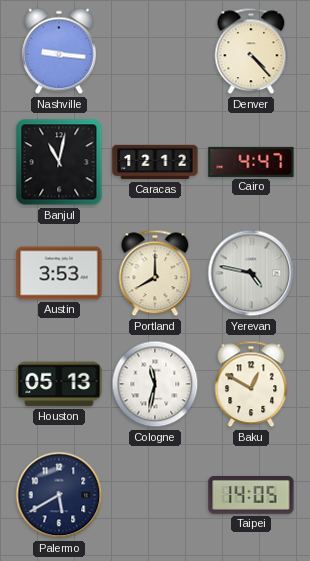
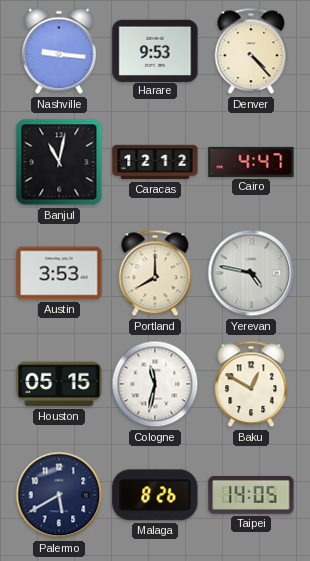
Harare: none -> 9:53 (155, 50)
Houston: 05:13 -> 05:15 (59, 384)
Malaga: none -> 8:26 (155, 495)
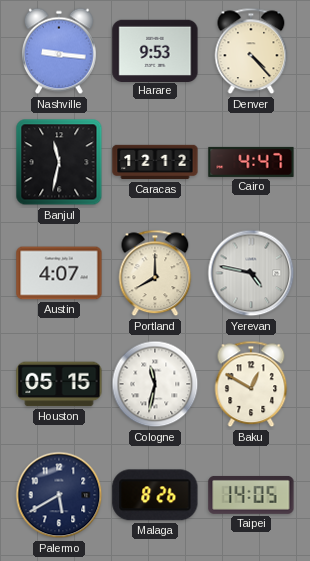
Banjul: 11:02 -> 11:32 (59, 162)
Austin: 3:53 -> 4:07 (59, 273)
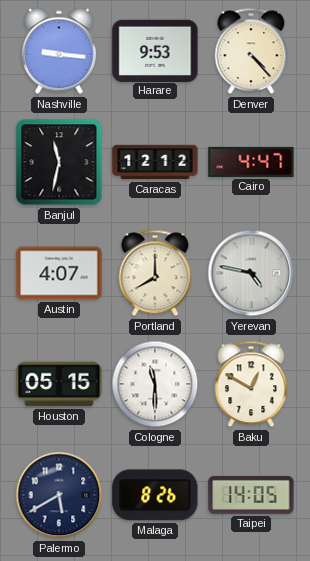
Cologne: 11:32 -> 11:30 (155, 384)
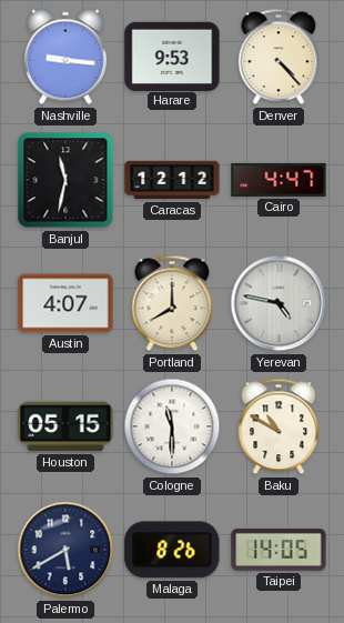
Baku: 12:50 -> 10:50 (279, 426)
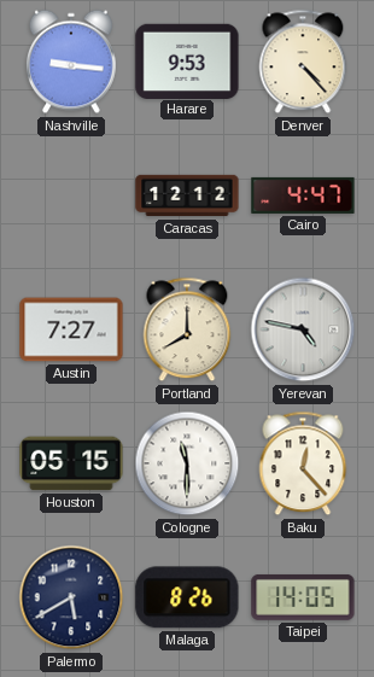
Banjul: 11:32 -> none (65, 180)
Austin: 4:07 -> 7:27 (71, 329)
Baku: 10:50 -> 12:23 (303, 463)
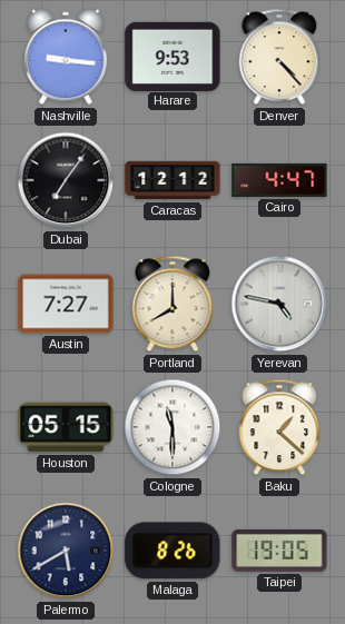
Dubai: none -> 7:06 (66, 180)
Baku: 12:23 -> 1:22 (279, 427)
Taipei: 14:05 -> 19:05 (279, 551)
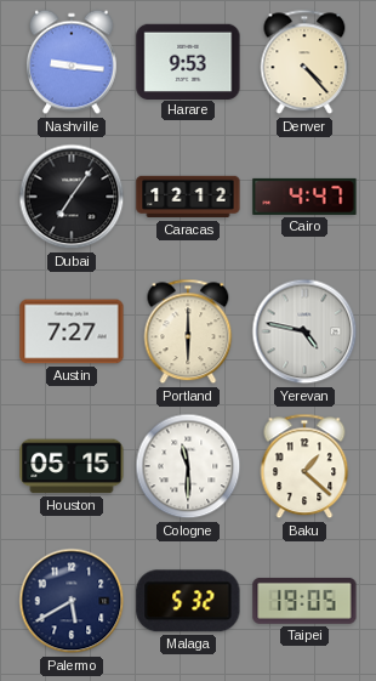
Portland: 8:00 -> 6:00 (188, 331)
Malaga: 8:26 -> 5:32 (188, 601)
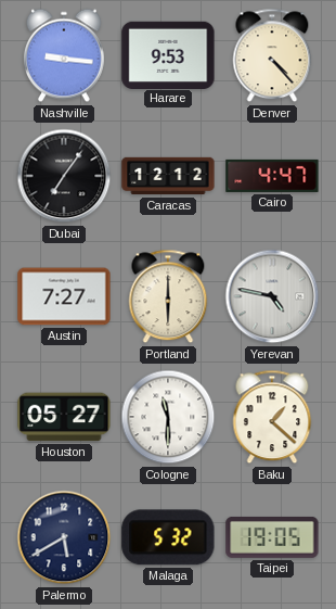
Houston: 05:15 -> 05:27 (64, 417)
